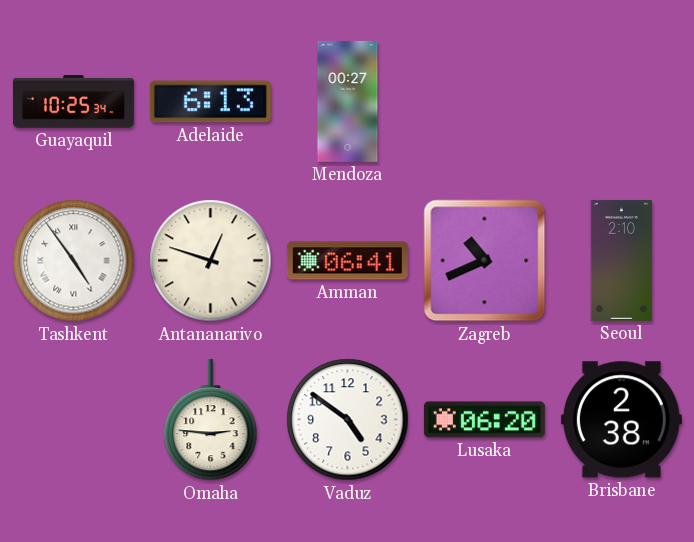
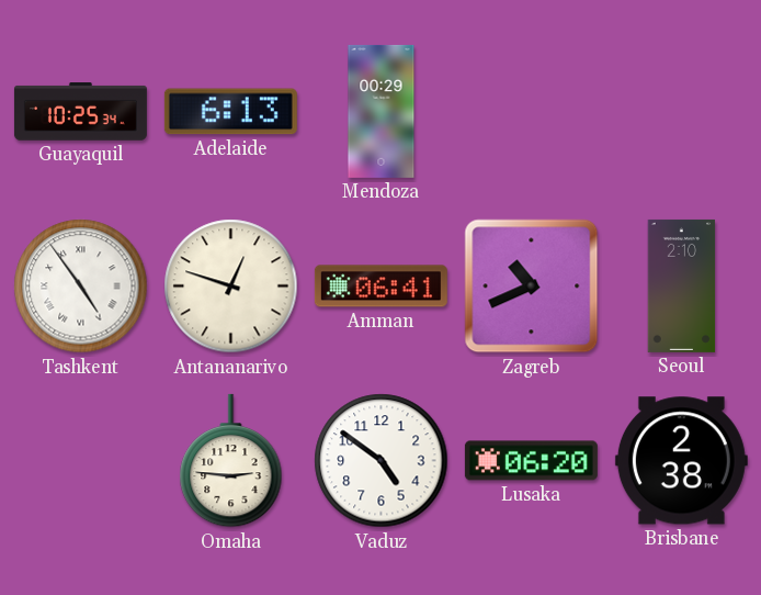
Mendoza: 00:27 -> 00:29 (382, 111)
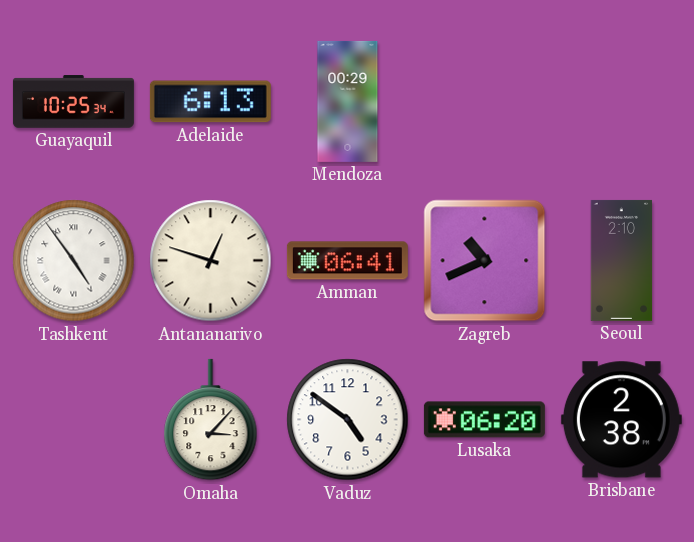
Omaha: 2:46 -> 3:07 (211, 420)
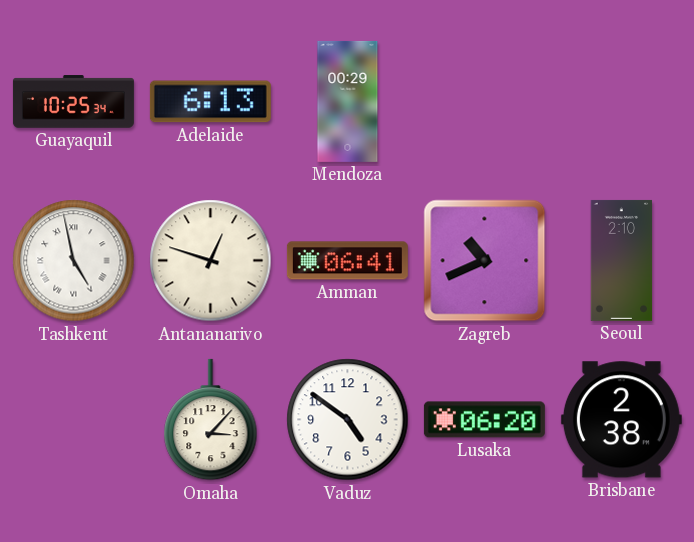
Tashkent: 4:54 -> 4:58 (74, 261)
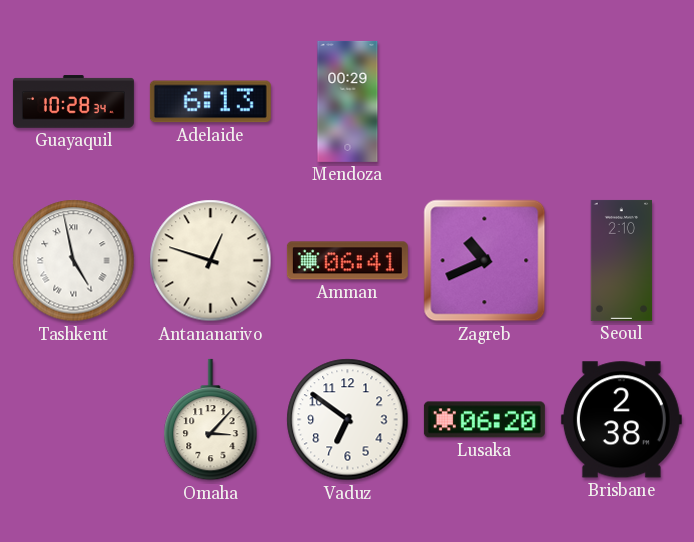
Guayaquil: 10:25 -> 10:28 (73, 102)
Vaduz: 4:51 -> 6:51 (348, 420)
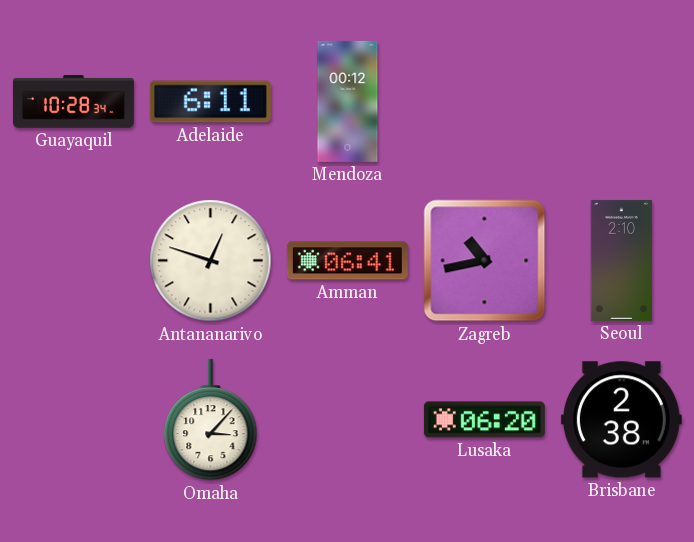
Adelaide: 6:13 -> 6:11 (210, 102)
Mendoza: 00:29 -> 00:12 (348, 101)
Tashkent: 4:58 -> none (74, 261)
Zagreb: 10:41 -> 10:43 (485, 261)
Vaduz: 6:51 -> none (348, 420)
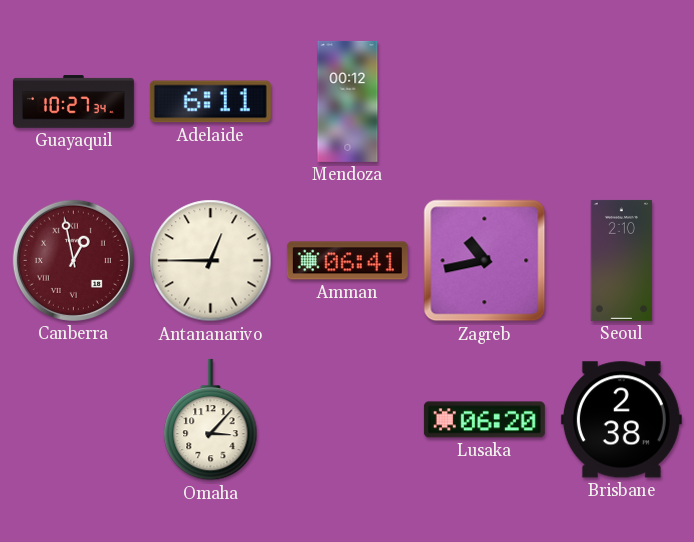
Guayaquil: 10:28 -> 10:27 (73, 102)
Canberra: none -> 12:58 (73, 260)
Antananarivo: 12:48 -> 12:45 (211, 261)
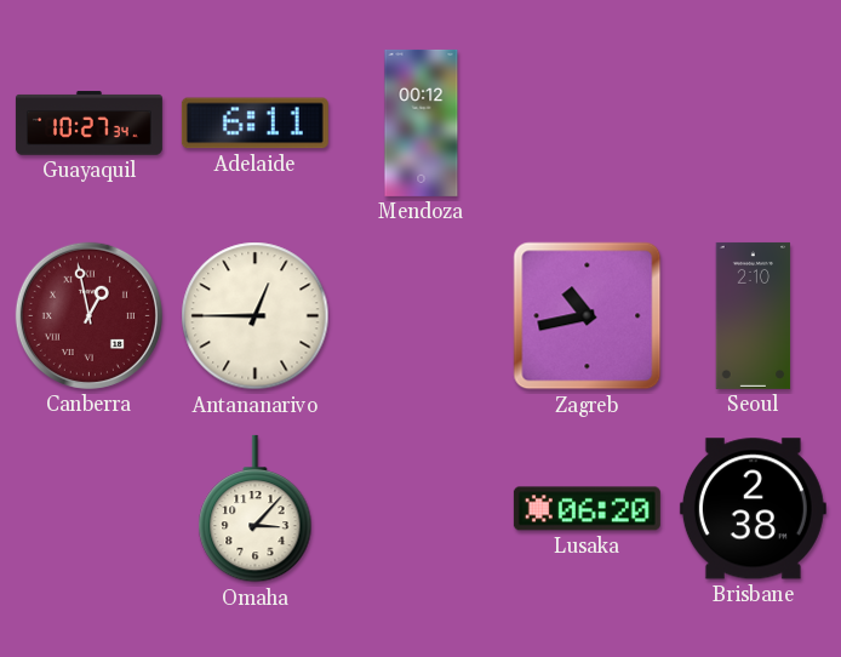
Amman: 06:41 -> none (347, 261)
